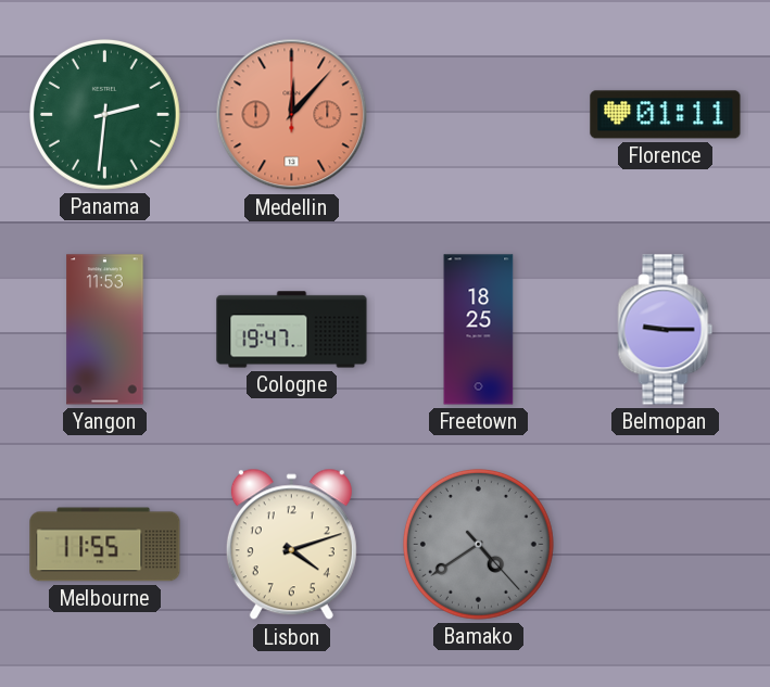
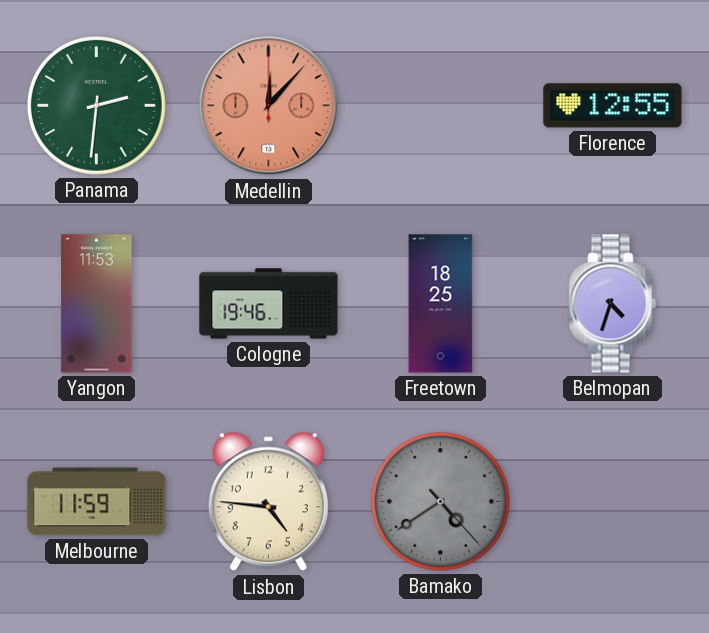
Florence: 01:11 -> 12:55 (613, 106)
Cologne: 19:47 -> 19:46 (269, 304)
Belmopan: 9:15 -> 4:33 (613, 304)
Melbourne: 11:55 -> 11:59 (97, 502)
Lisbon: 4:12 -> 4:46 (268, 502)
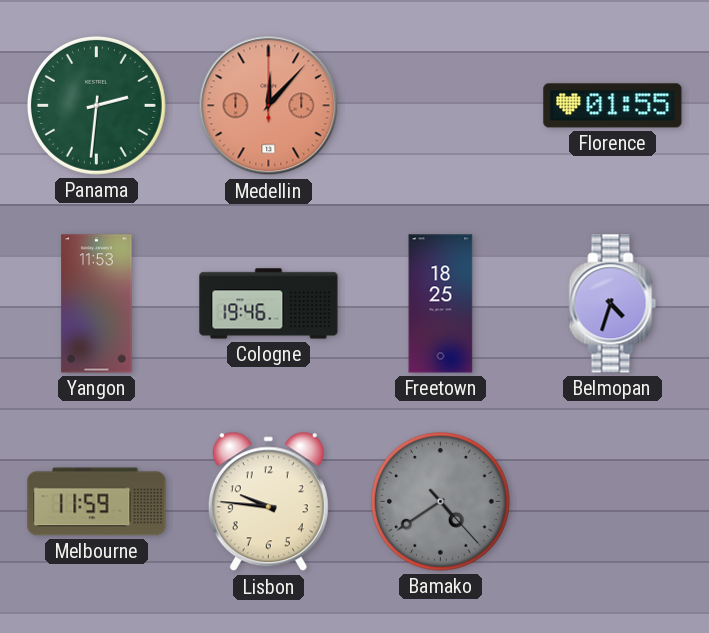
Florence: 12:55 -> 01:55 (613, 106)
Lisbon: 4:46 -> 9:46 (268, 502)
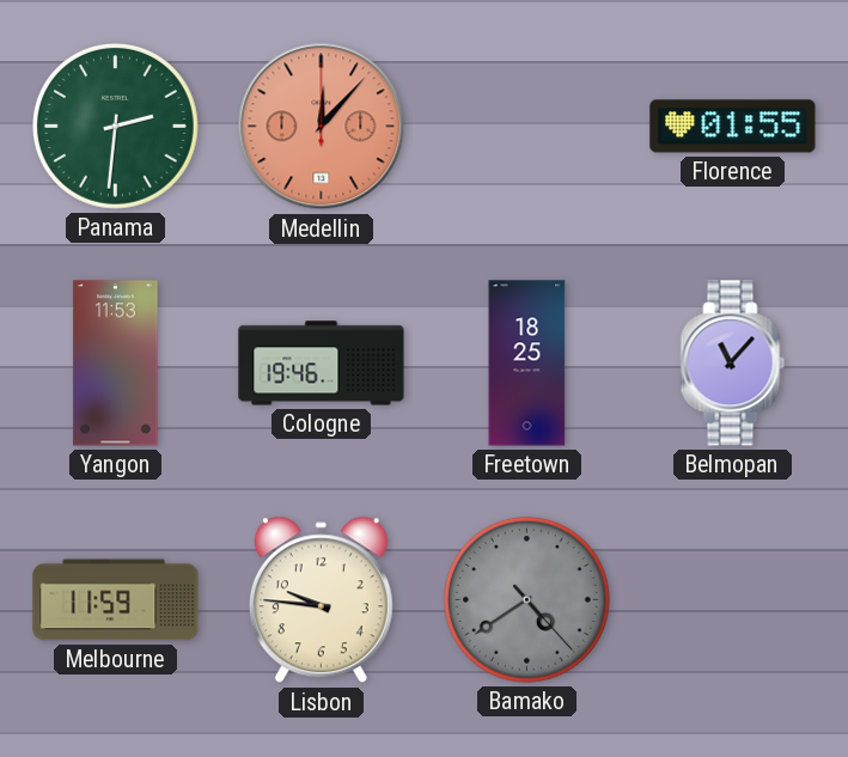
Belmopan: 4:33 -> 11:07 (733, 364)
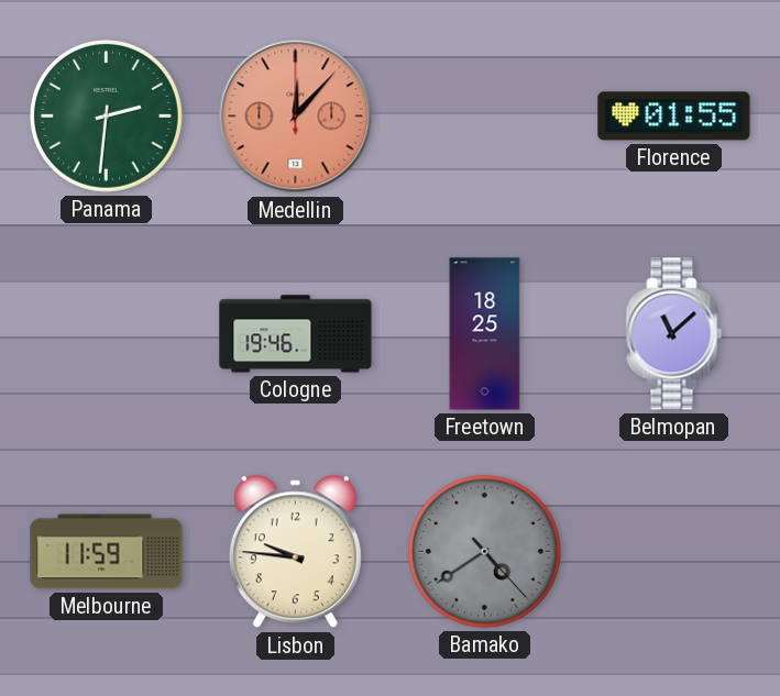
Yangon: 11:53 -> none (116, 364)
Belmopan: 11:07 -> 11:08 (674, 334)
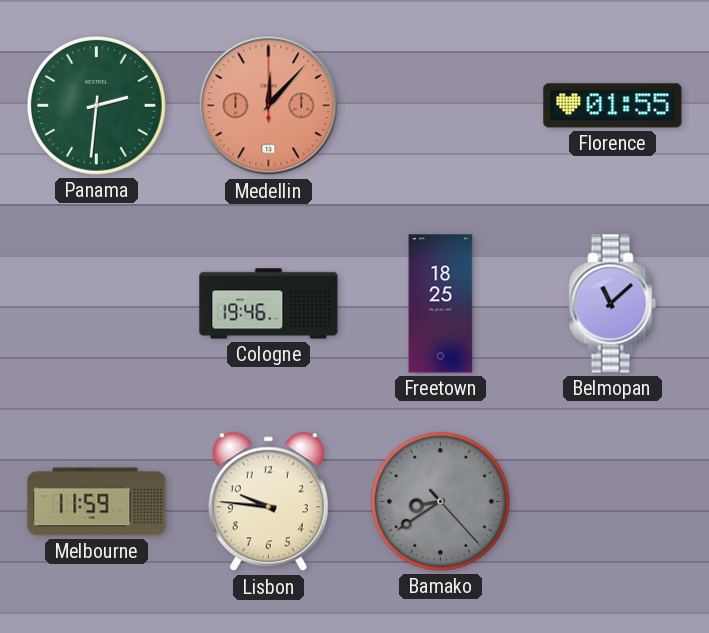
Bamako: 4:39 -> 8:39 (440, 501)
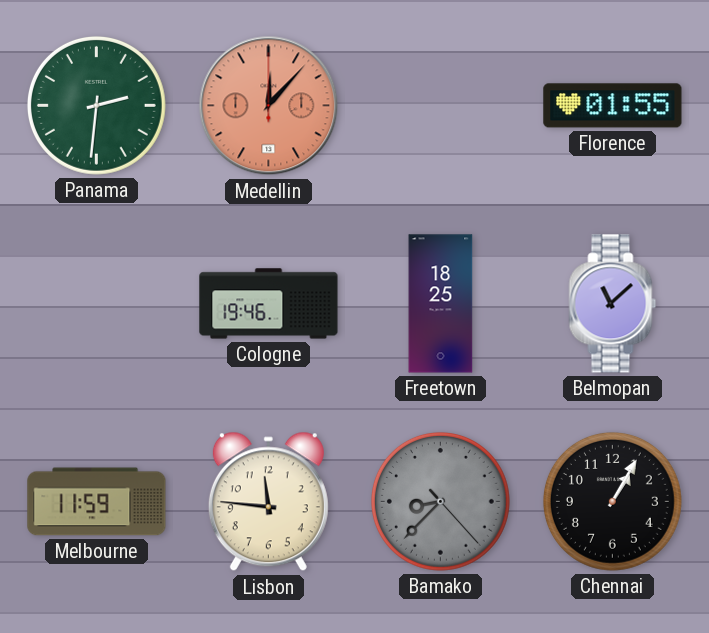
Lisbon: 9:46 -> 11:46 (268, 502)
Bamako: 8:39 -> 8:37 (440, 501)
Chennai: none -> 1:05 (612, 501)
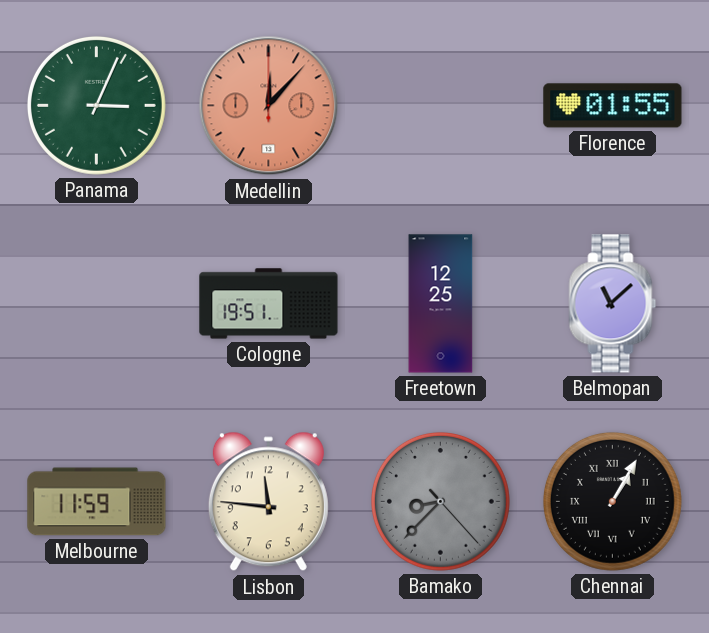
Panama: 2:31 -> 3:04 (96, 105)
Cologne: 19:46 -> 19:51 (269, 304)
Freetown: 18:25 -> 12:25 (441, 304)
Chennai numerals: Arabic -> Roman (612, 501)
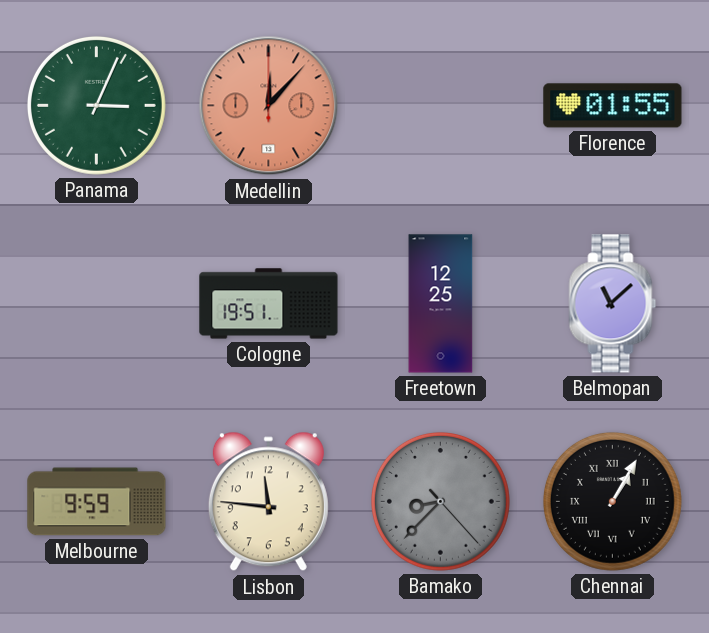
Melbourne: 11:59 -> 9:59 (97, 502)
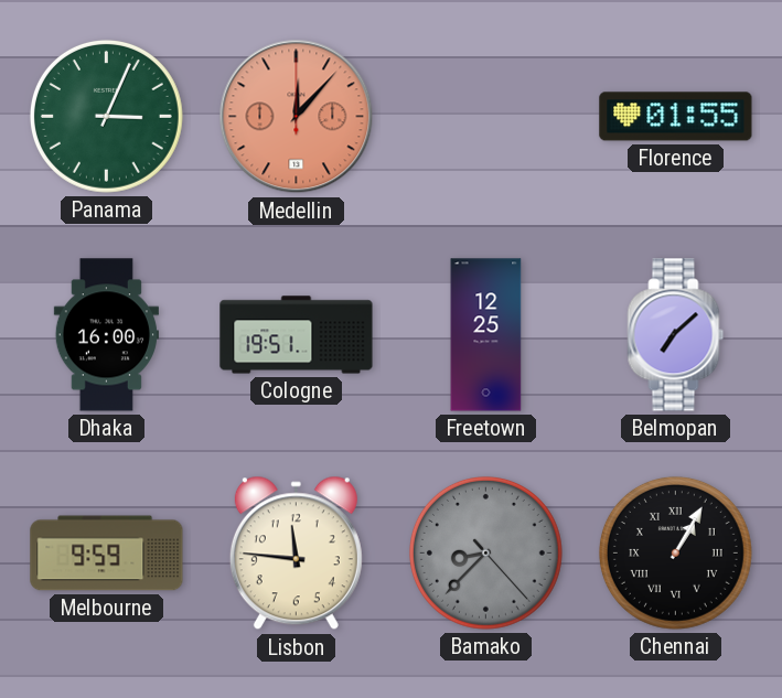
Dhaka: none -> 16:00 (106, 335)
Belmopan: 11:08 -> 7:08 (676, 335)
